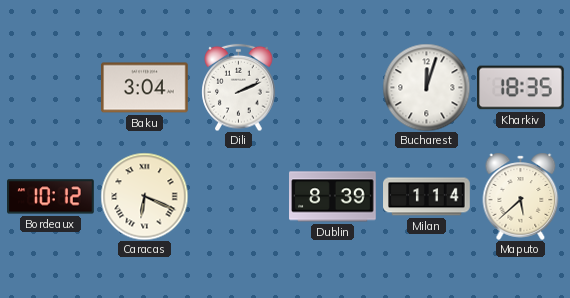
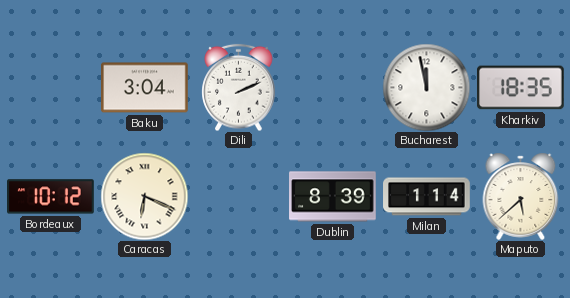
Bucharest: 12:03 -> 11:58 (426, 87)
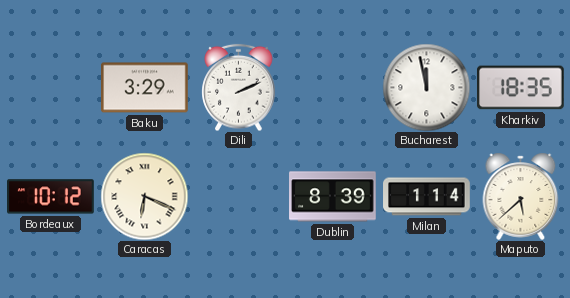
Baku: 3:04 -> 3:29 (145, 88)
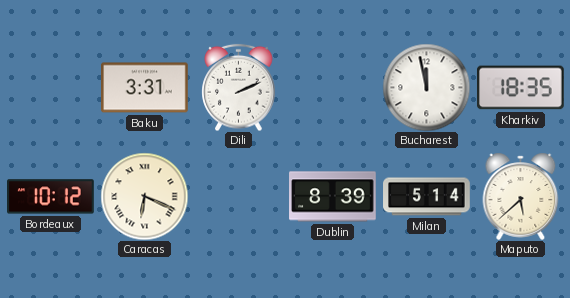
Baku: 3:29 -> 3:31 (145, 88)
Milan: 1:14 -> 5:14 (427, 197)
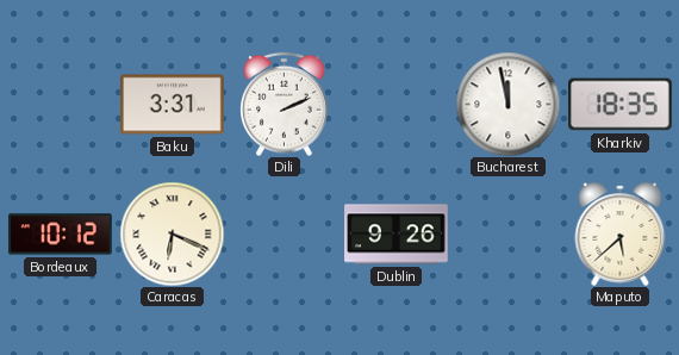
Dublin: 8:39 -> 9:26 (397, 235)
Milan: 5:14 -> none (427, 197)
